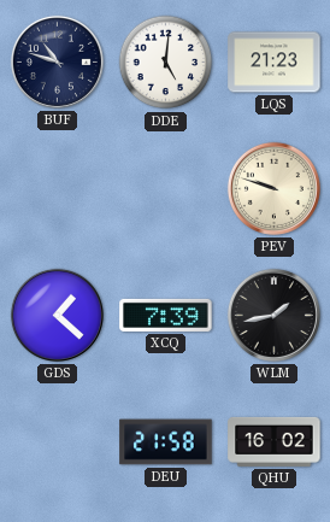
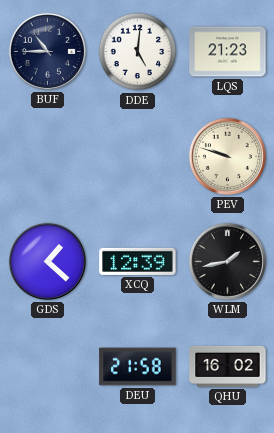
BUF: 10:48 -> 10:45 (47, 51)
XCQ: 7:39 -> 12:39 (138, 261)
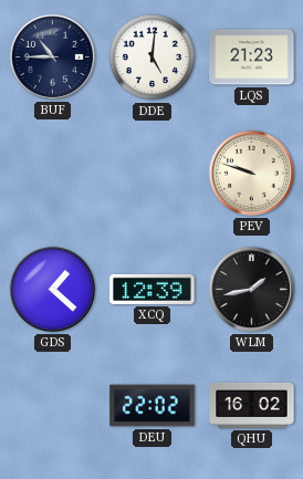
DEU: 21:58 -> 22:02 (153, 406)
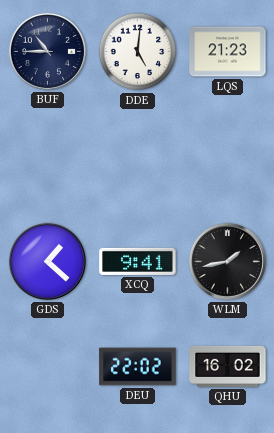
PEV: 9:48 -> none (251, 173)
XCQ: 12:39 -> 9:41 (138, 261)
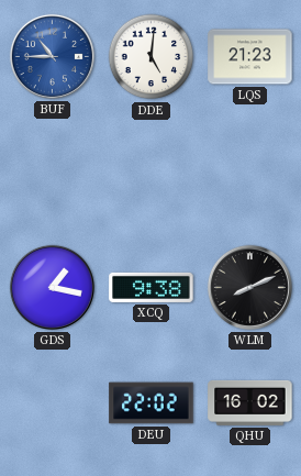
BUF dial: navy -> blue (52, 56)
GDS: 1:22 -> 1:17 (52, 287)
XCQ: 9:41 -> 9:38 (152, 287)
WLM: 1:43 -> 8:11 (249, 287)
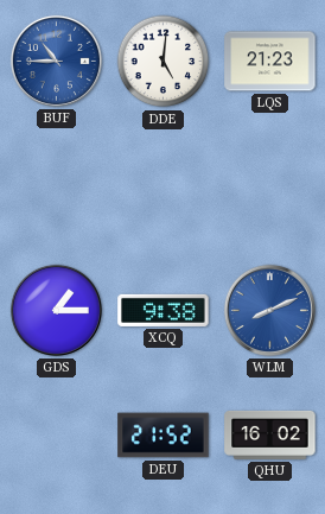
GDS: 1:17 -> 1:15 (56, 310)
WLM dial: black -> blue (269, 310)
DEU: 22:02 -> 21:52 (164, 436)
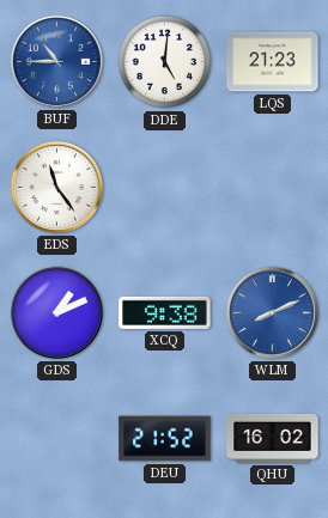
EDS: none -> 11:24 (56, 187)
GDS: 1:15 -> 1:11 (56, 312)
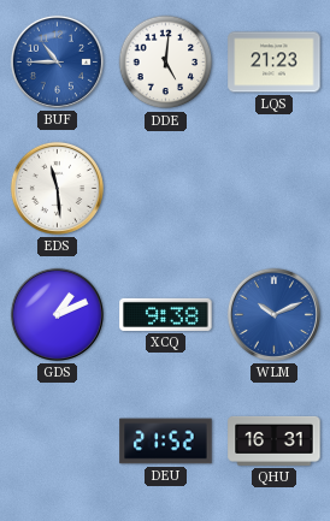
EDS: 11:24 -> 11:29 (57, 188)
WLM: 8:11 -> 10:11 (273, 314)
QHU: 16:02 -> 16:31 (275, 440)
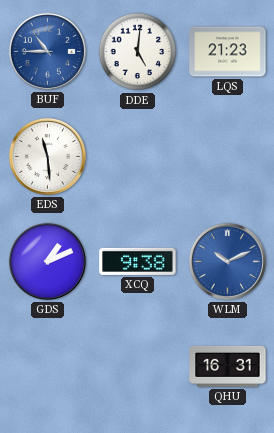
DEU: 21:52 -> none (166, 442)
